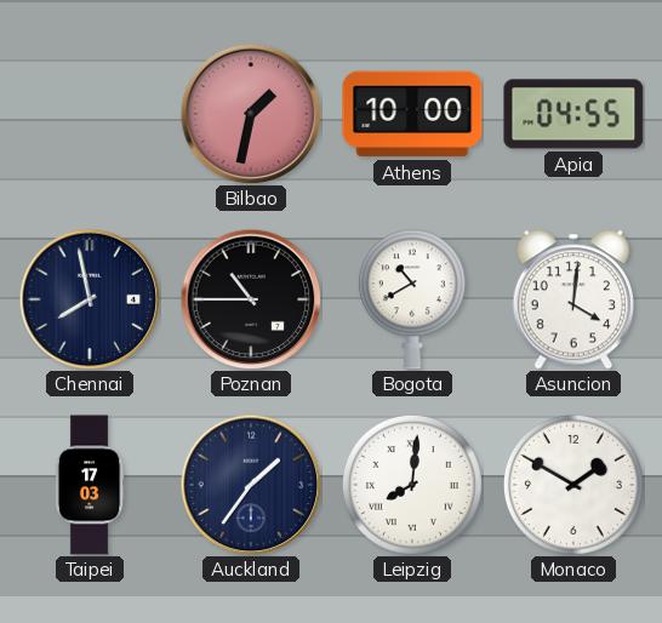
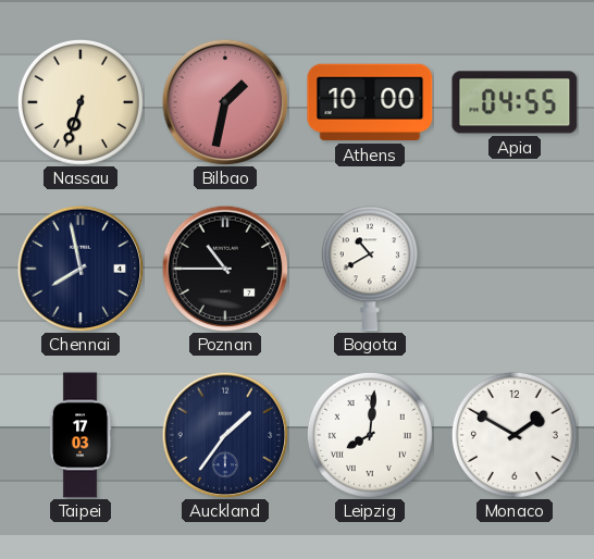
Nassau: none -> 6:33 (81, 102)
Asuncion: 4:01 -> none (573, 299)
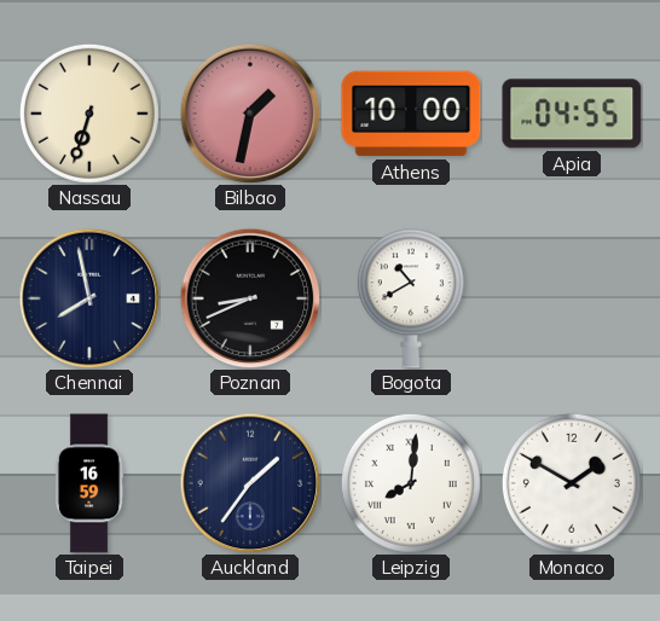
Poznan: 10:45 -> 8:41 (250, 298)
Taipei: 17:03 -> 16:59 (89, 483)
